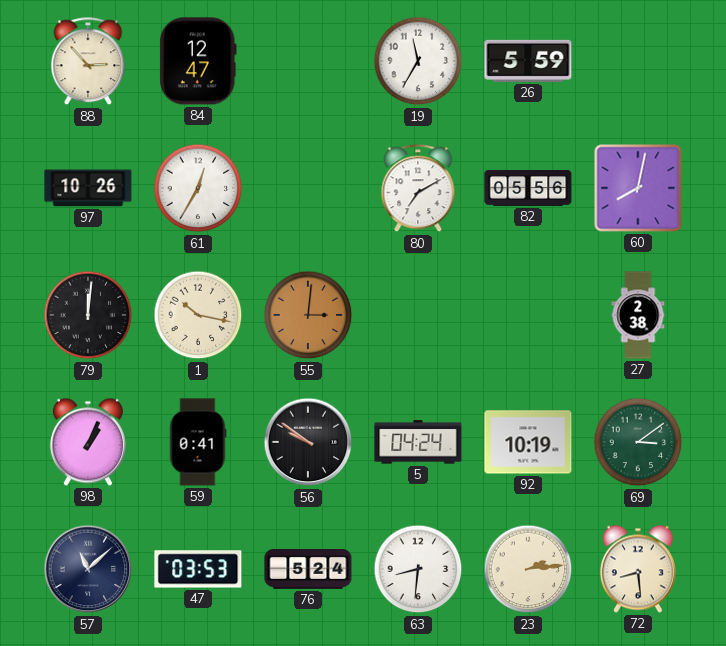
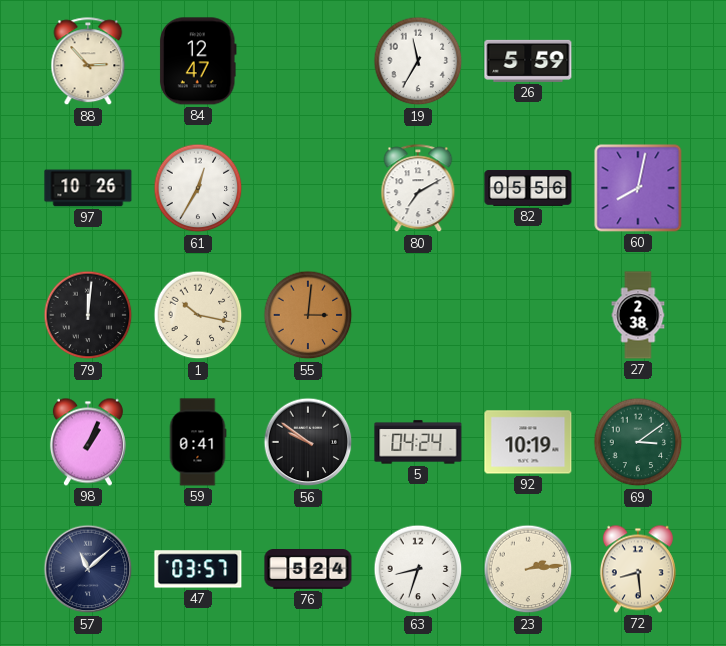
47: 03:53 -> 03:57 (198, 569)
63: 8:31 -> 8:33 (418, 569)
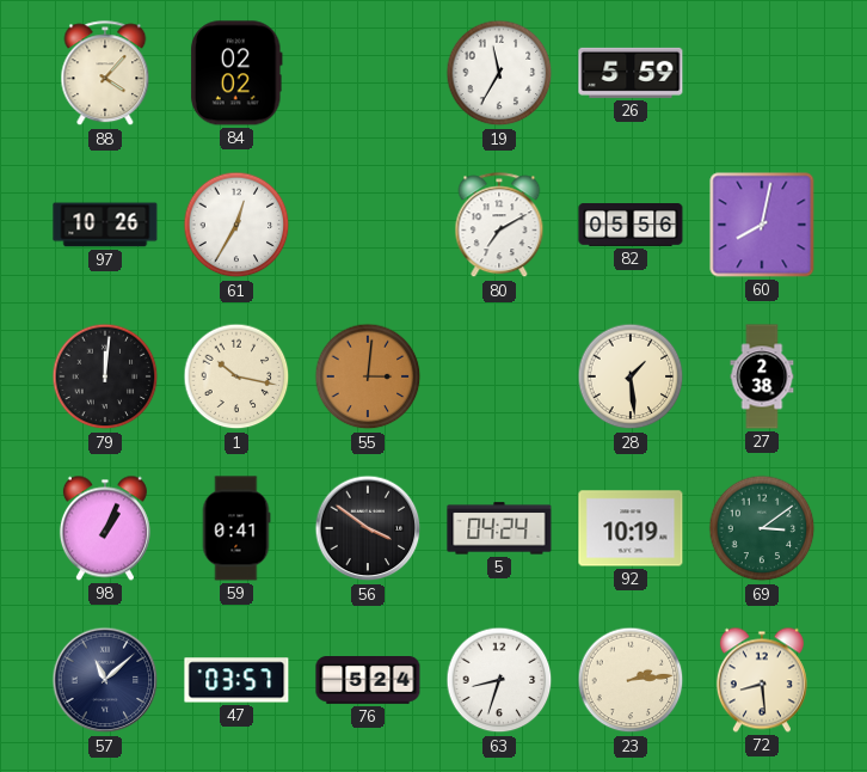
88: 2:53 -> 4:07 (105, 74)
84: 12:47 -> 02:02 (236, 73)
28: none -> 1:29 (631, 376)
56: 9:51 -> 3:51 (368, 528)
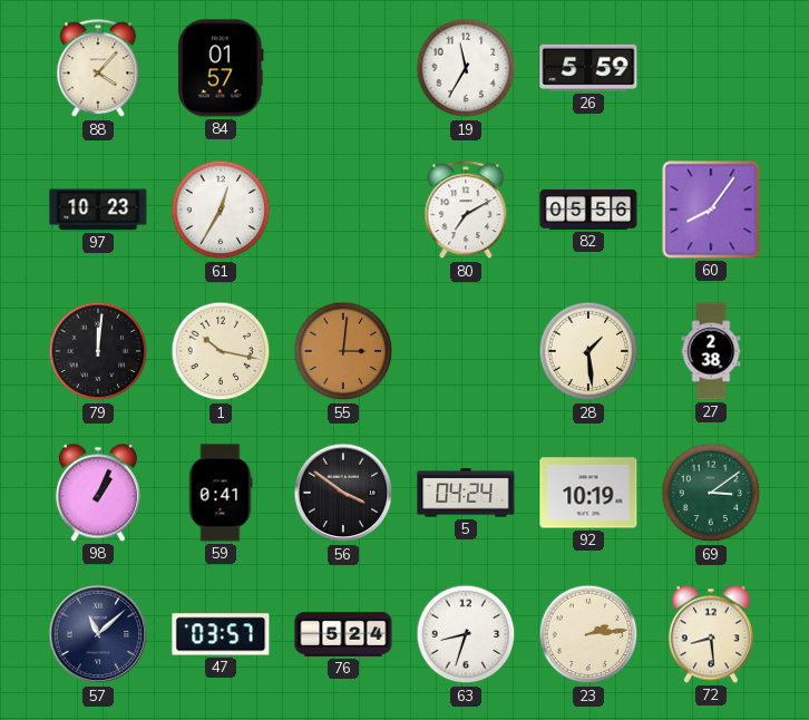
84: 02:02 -> 01:57 (221, 68)
97: 10:26 -> 10:23 (98, 210)
60: 8:02 -> 8:06 (711, 210)
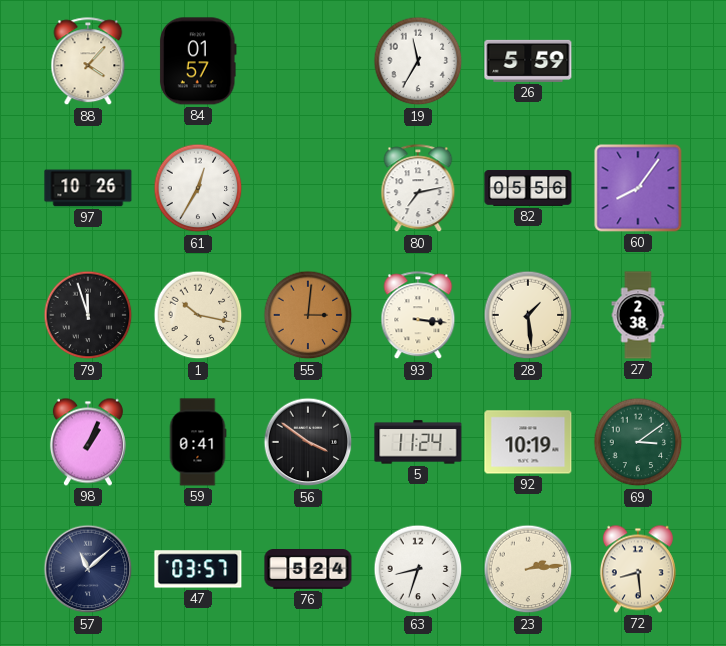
97: 10:23 -> 10:26 (88, 188)
80: 7:10 -> 7:13 (418, 189)
79: 12:01 -> 11:57 (88, 315)
93: none -> 3:16 (418, 316)
5: 04:24 -> 11:24 (418, 442)
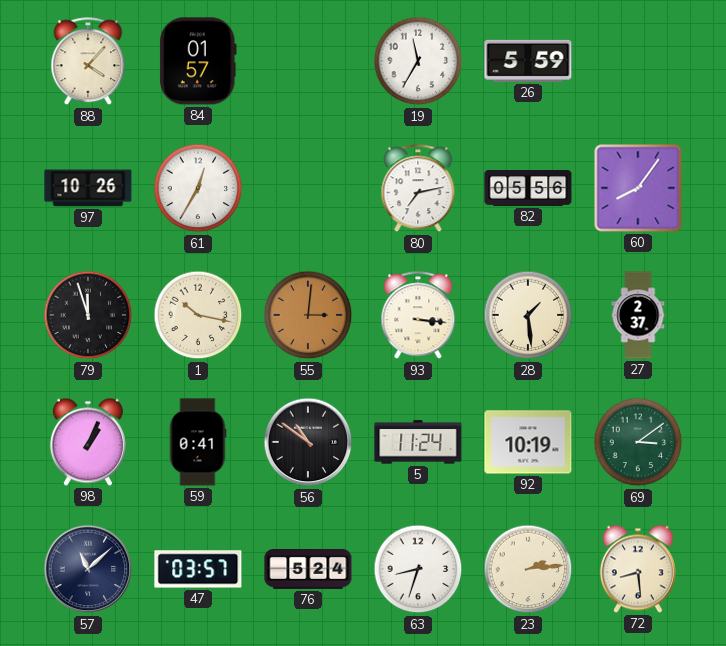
27: 2:38 -> 2:37 (638, 315)
56: 3:51 -> 10:51 (308, 442)
